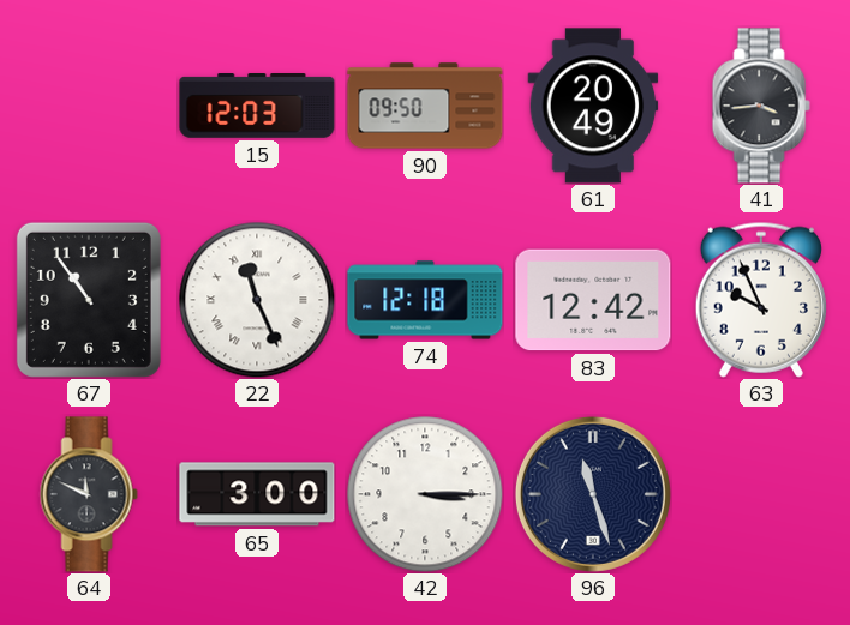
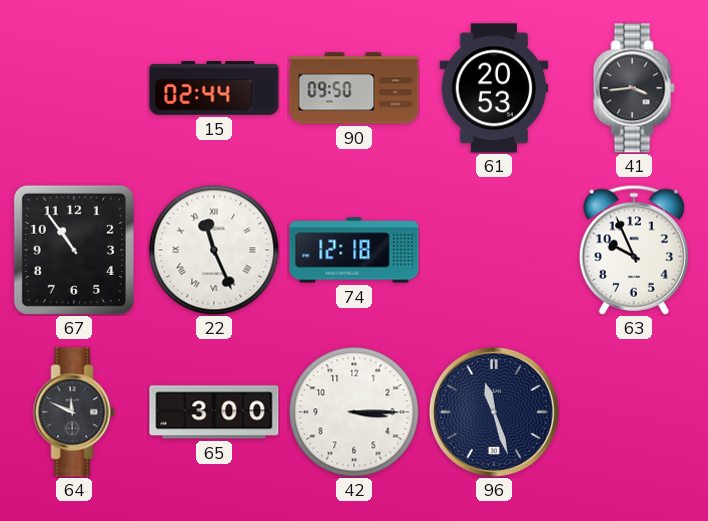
15: 12:03 -> 02:44 (214, 89)
61: 20:49 -> 20:53 (494, 88)
83: 12:42 -> none (593, 300)
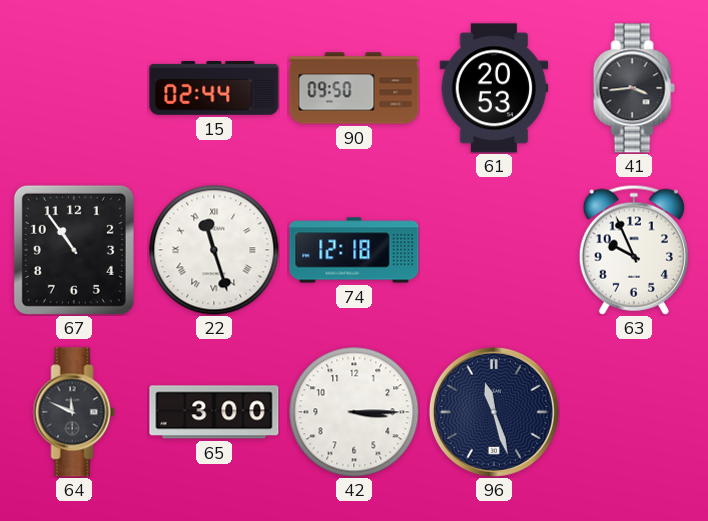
22: 11:26 -> 11:27 (214, 250)
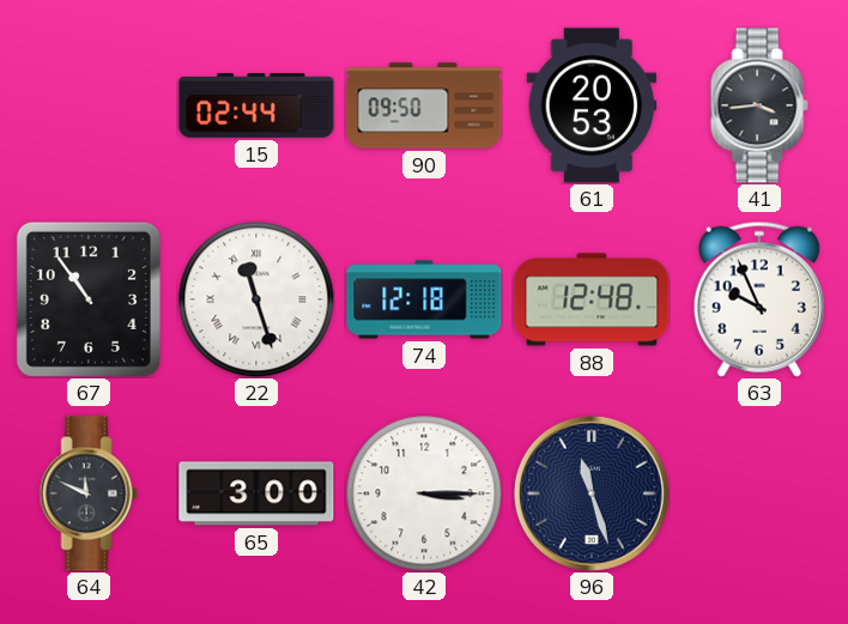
88: none -> 12:48 (592, 299)
